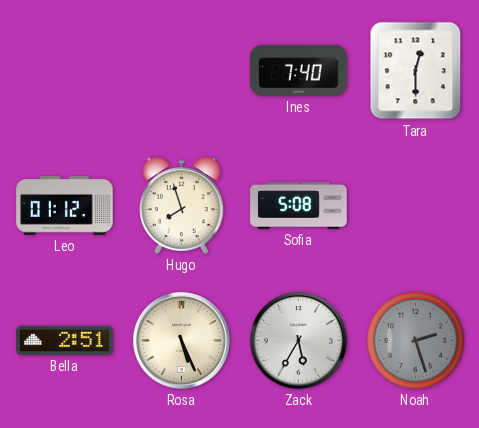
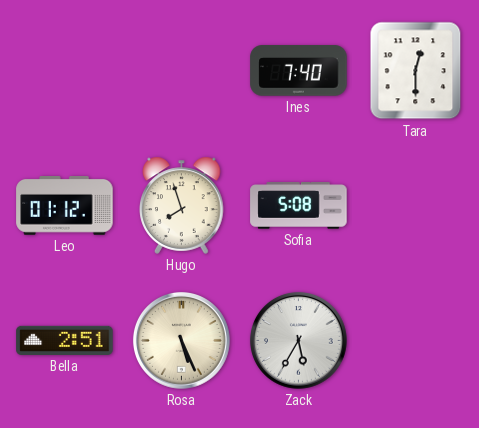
Noah: 2:27 -> none (416, 341)
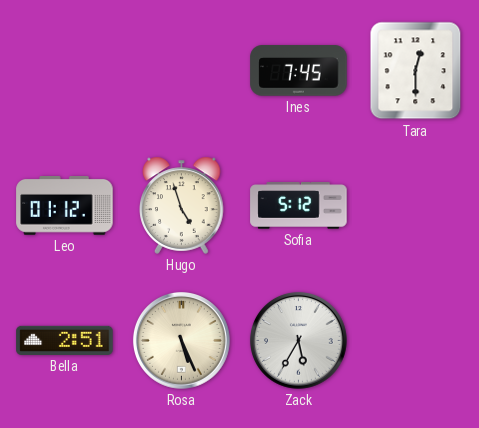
Ines: 7:40 -> 7:45 (299, 71)
Hugo: 7:57 -> 4:57 (182, 205)
Sofia: 5:08 -> 5:12 (299, 206)
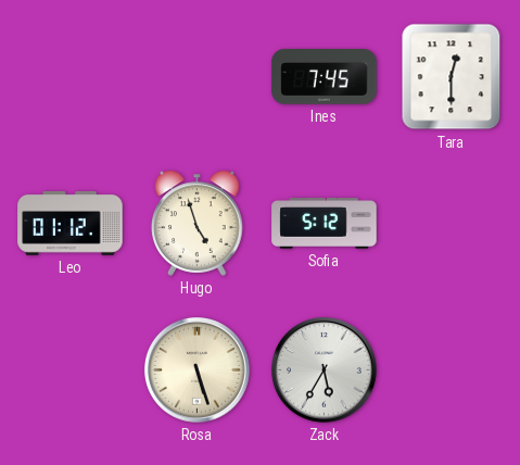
Bella: 2:51 -> none (65, 340)
Rosa: 5:26 -> 5:27 (198, 370)
